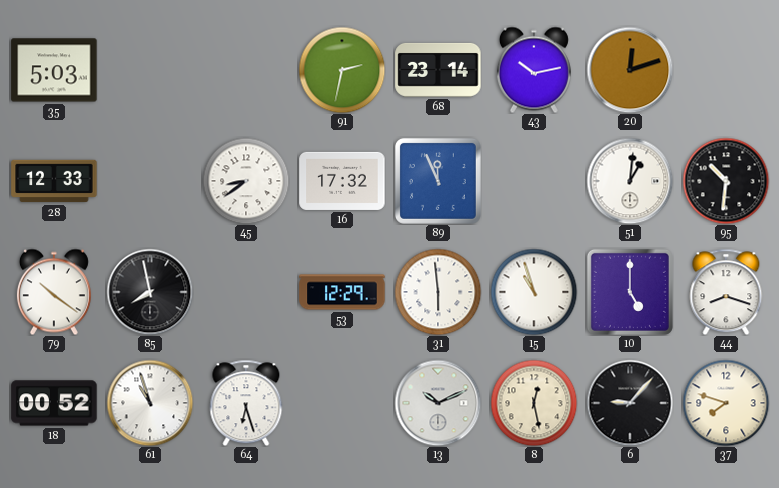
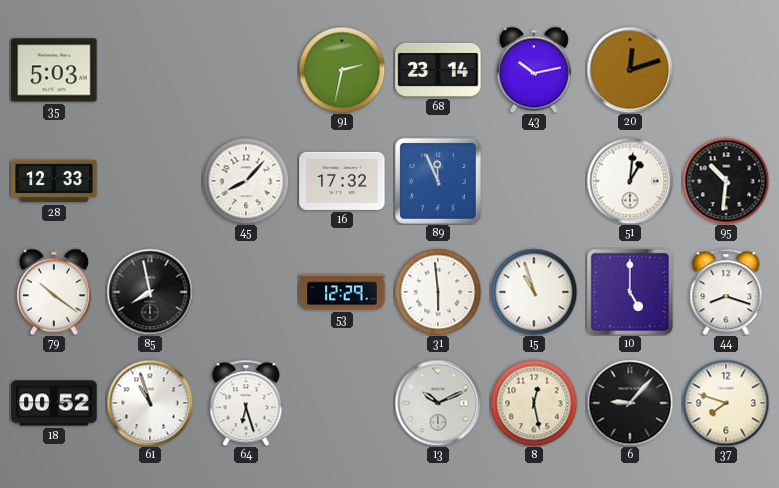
45: 8:39 -> 8:07 (246, 181)
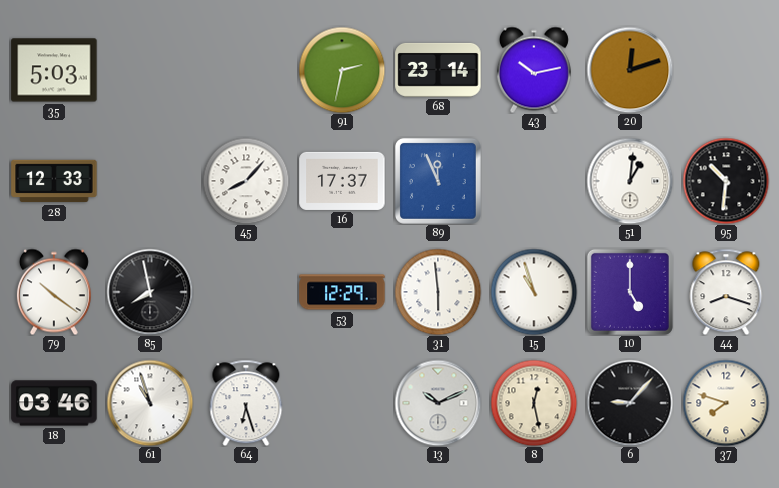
16: 17:32 -> 17:37 (342, 181)
18: 00:52 -> 03:46 (54, 403)
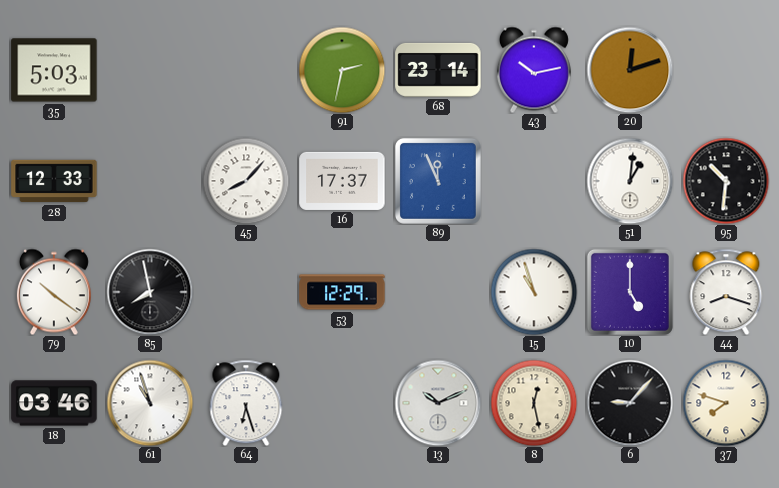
31: 5:59 -> none (438, 292)
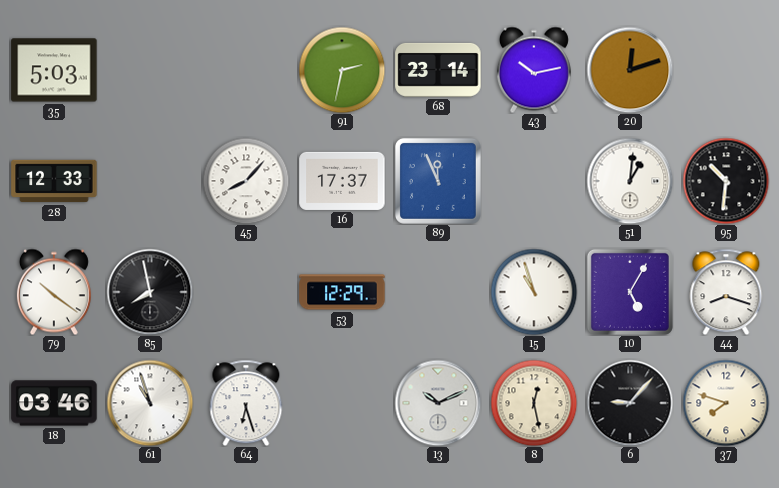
10: 5:00 -> 5:05 (630, 292)
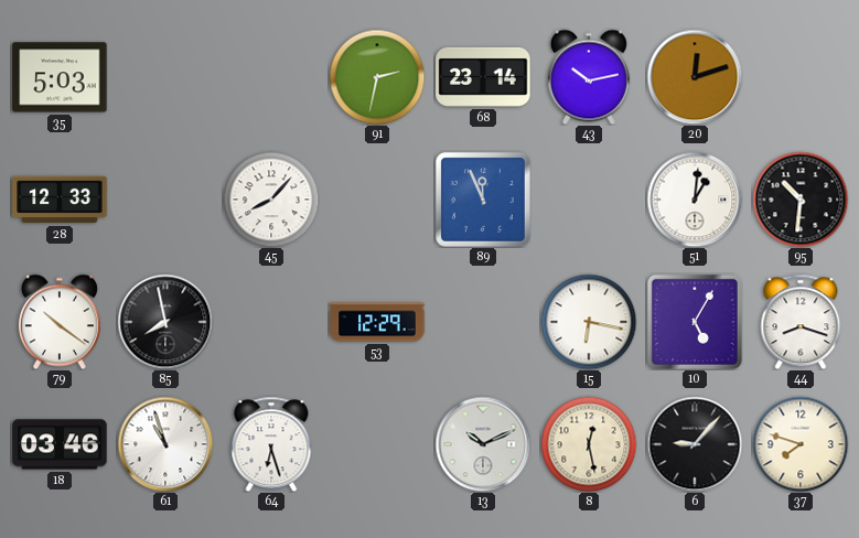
16: 17:37 -> none (342, 181)
15: 10:57 -> 6:17 (589, 322)
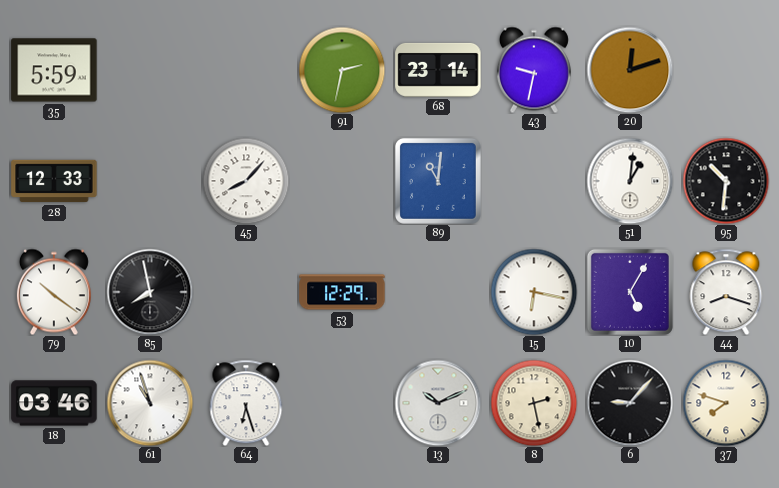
35: 5:03 -> 5:59 (54, 70)
43: 10:13 -> 9:32 (534, 70)
89: 11:56 -> 11:01 (438, 181)
8: 12:28 -> 2:28 (534, 403)
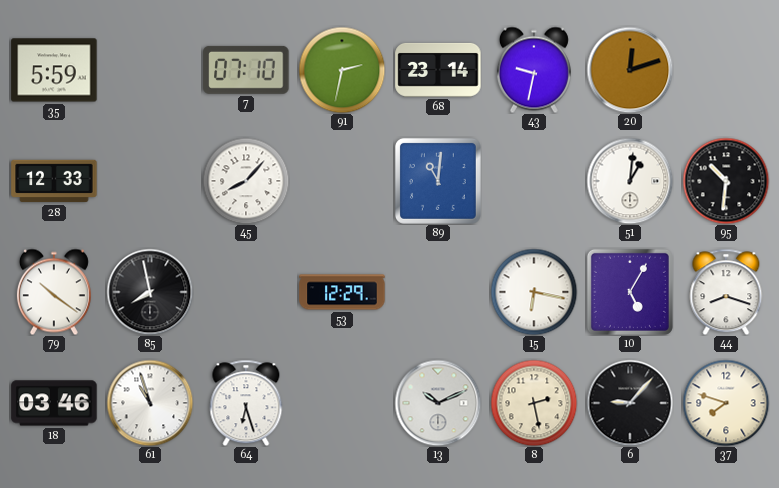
7: none -> 07:10 (246, 70)
